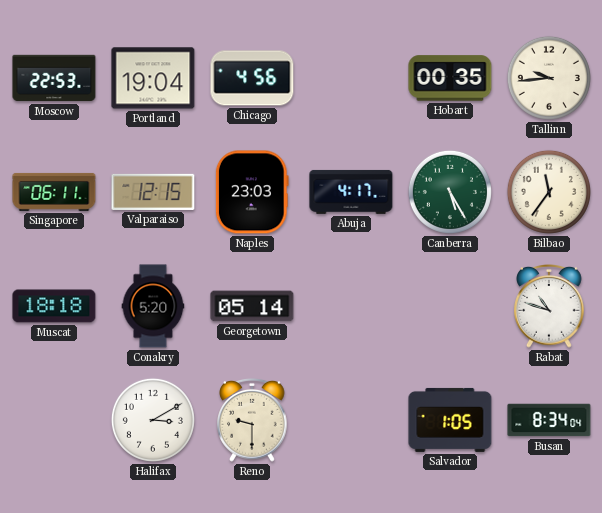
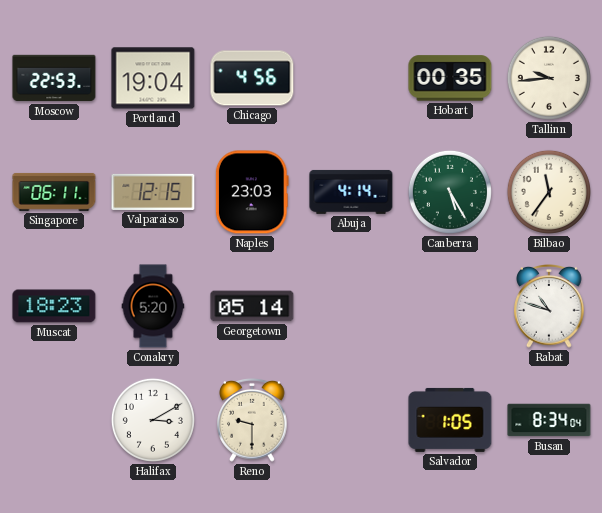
Abuja: 4:17 -> 4:14 (351, 192)
Muscat: 18:18 -> 18:23 (54, 306)
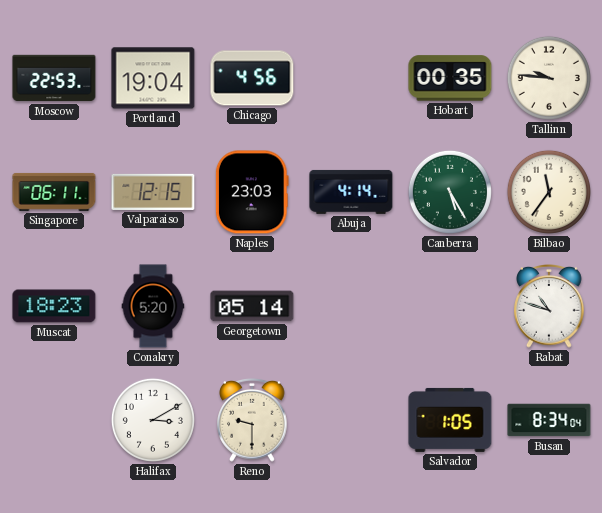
Tallinn: 9:44 -> 9:46 (549, 78)
